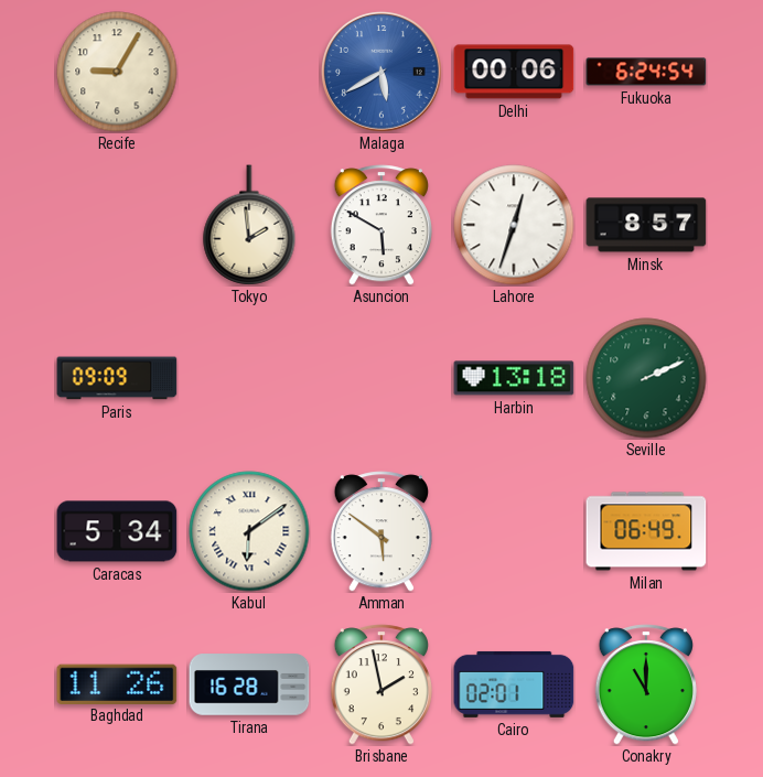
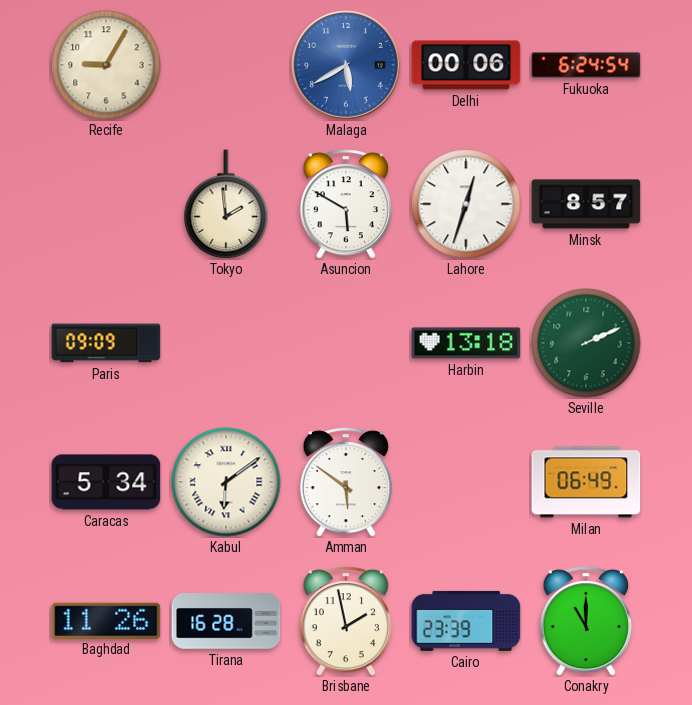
Cairo: 02:01 -> 23:39 (466, 621)
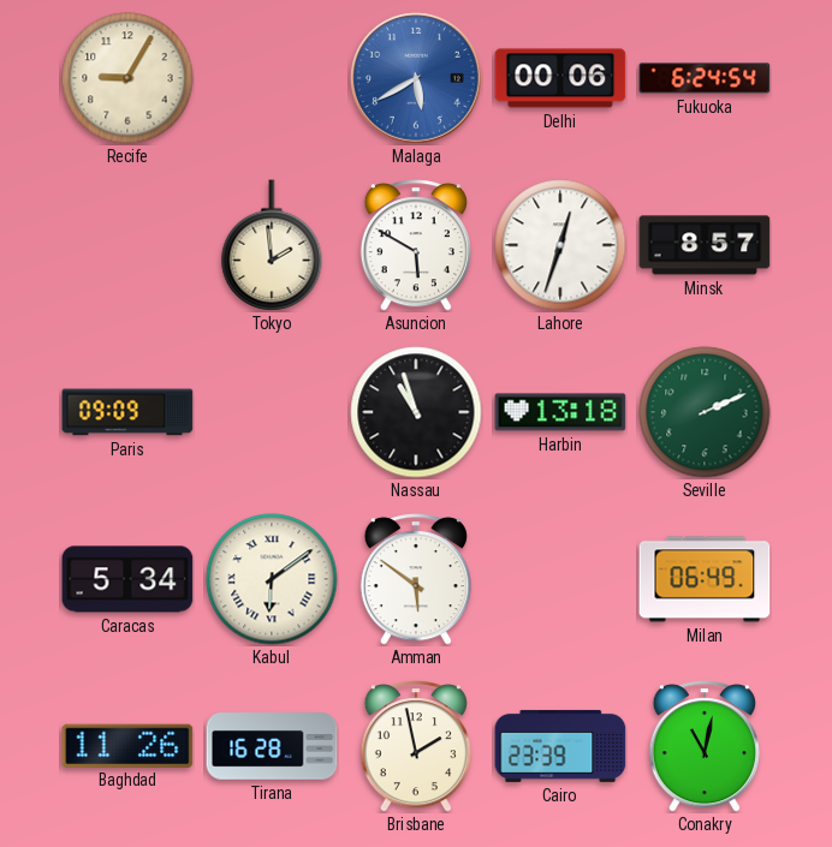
Nassau: none -> 10:57 (416, 412)
Conakry: 11:00 -> 11:02 (705, 746)
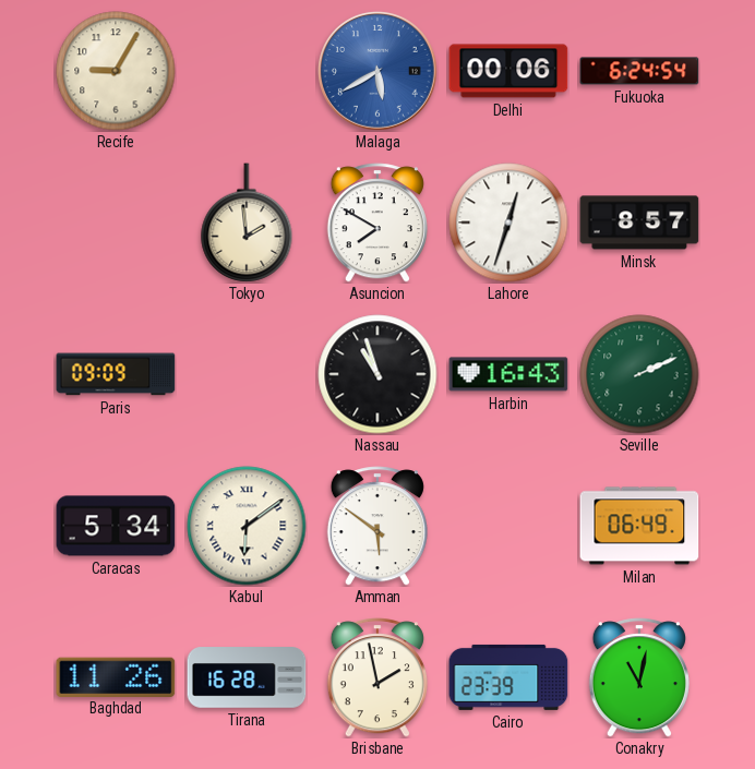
Asuncion: 5:50 -> 7:50 (377, 223)
Harbin: 13:18 -> 16:43 (508, 374)
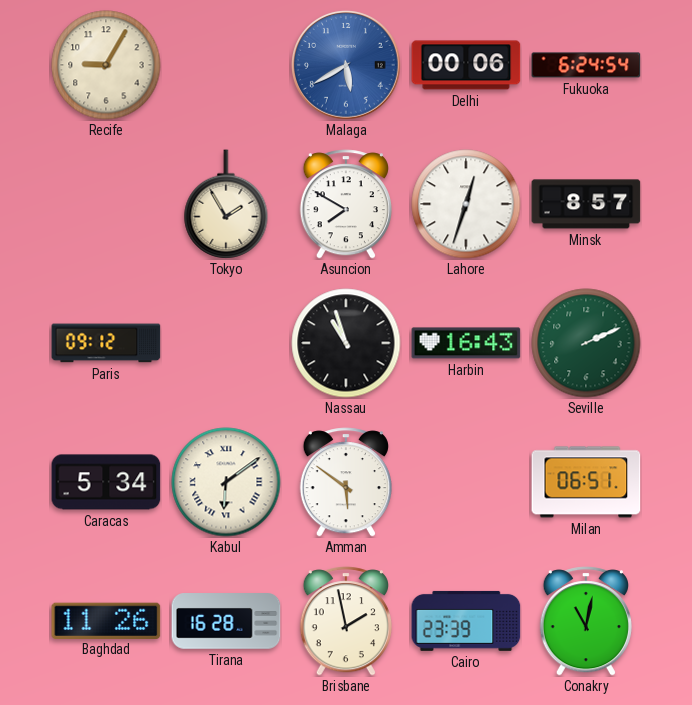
Tokyo: 1:59 -> 1:55 (226, 204)
Paris: 09:09 -> 09:12 (106, 343)
Milan: 06:49 -> 06:51 (586, 482)
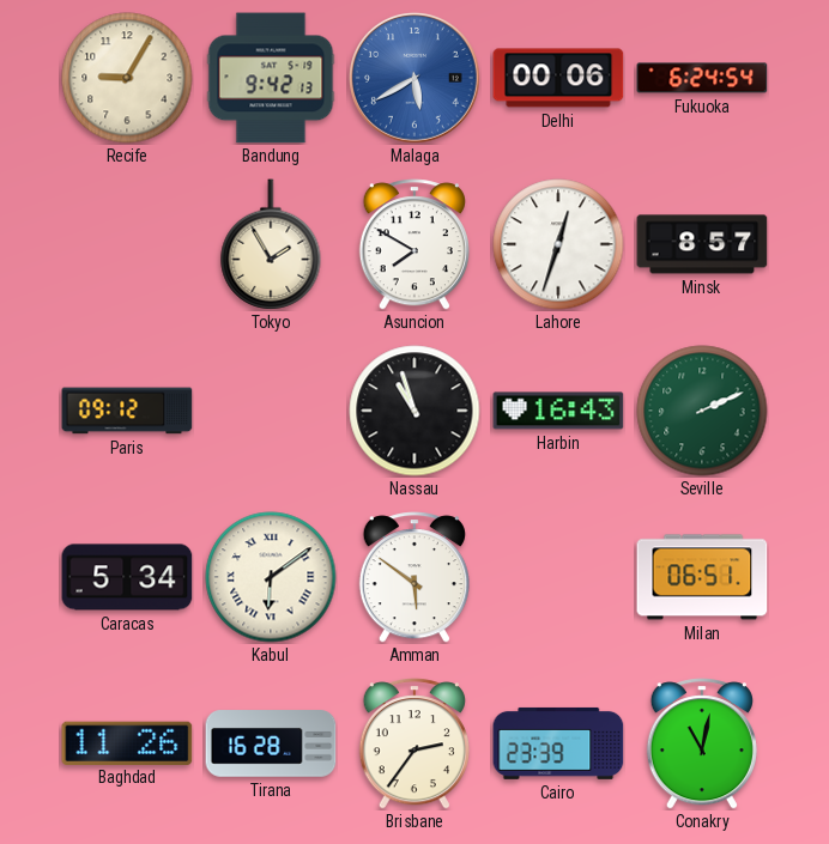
Bandung: none -> 9:42 (271, 78)
Brisbane: 1:58 -> 2:36 (414, 743)
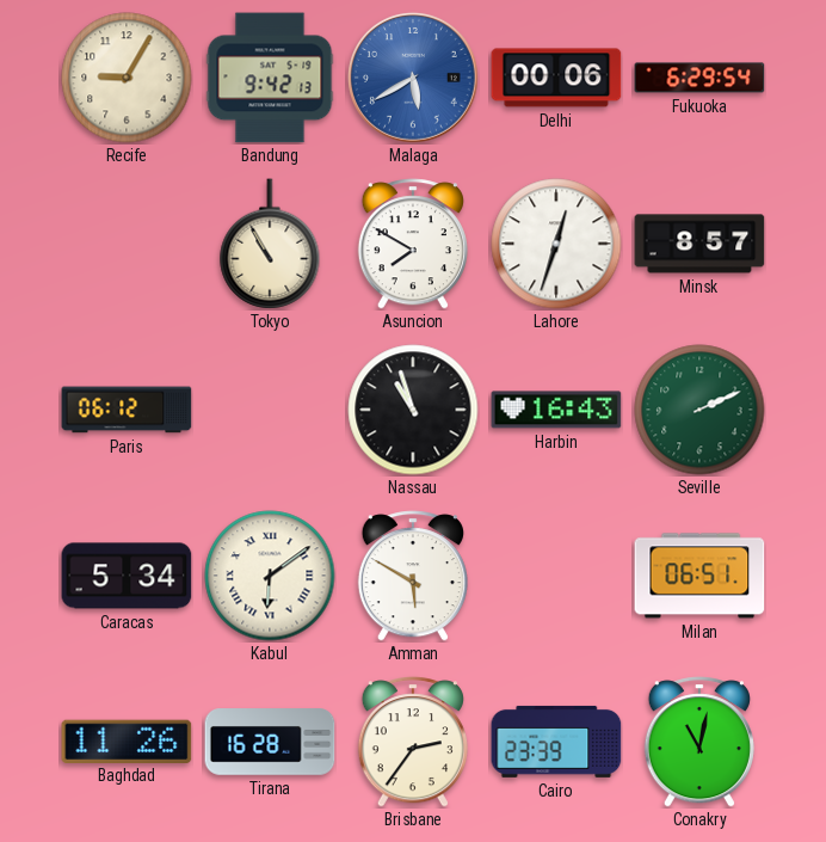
Fukuoka: 6:24 -> 6:29 (699, 78)
Tokyo: 1:55 -> 10:55 (270, 244)
Paris: 09:12 -> 06:12 (127, 410)
Amman: 5:51 -> 5:50 (413, 576)
